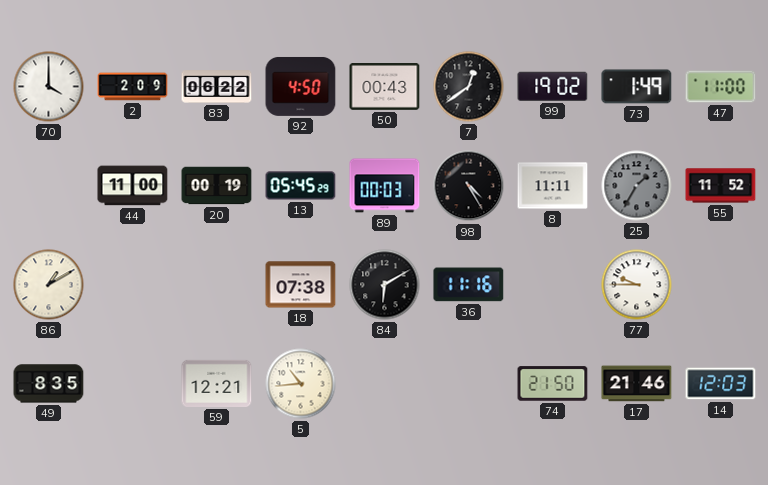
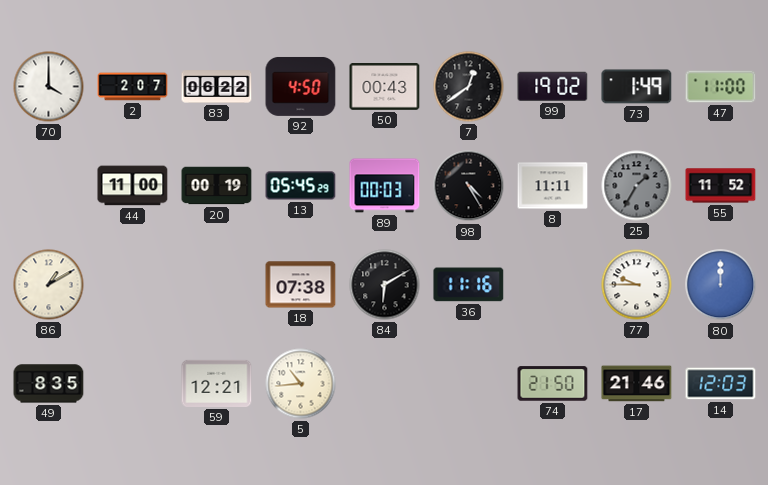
2: 2:09 -> 2:07 (133, 87)
80: none -> 12:00 (721, 285)
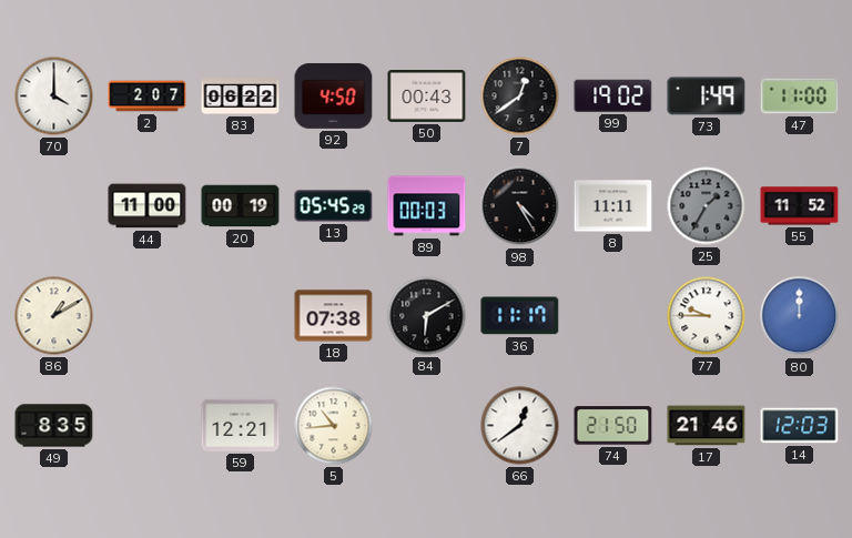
36: 11:16 -> 11:17 (520, 316)
66: none -> 12:39 (520, 426)
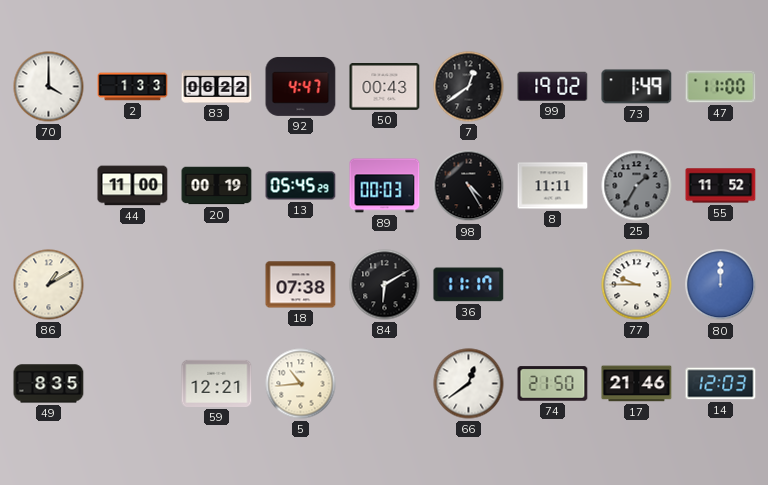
2: 2:07 -> 1:33 (133, 87)
92: 4:50 -> 4:47 (301, 86)
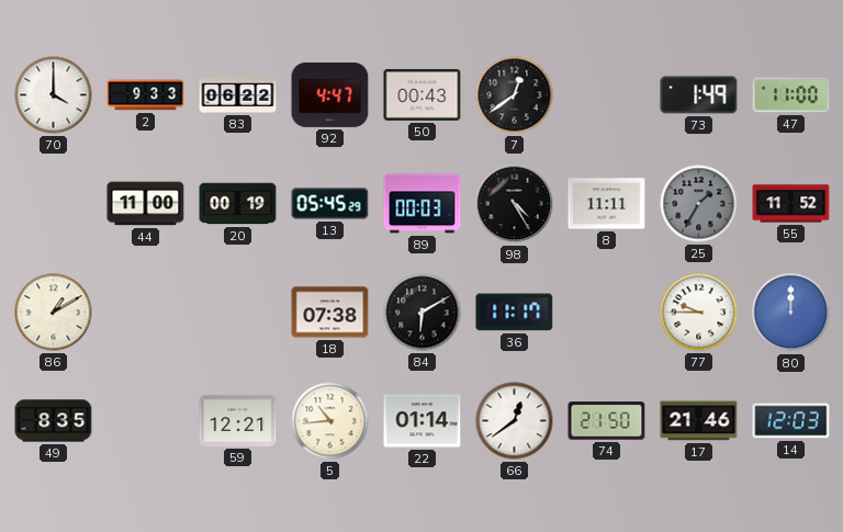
2: 1:33 -> 9:33 (146, 95)
99: 19:02 -> none (553, 86)
22: none -> 01:14 (423, 421)
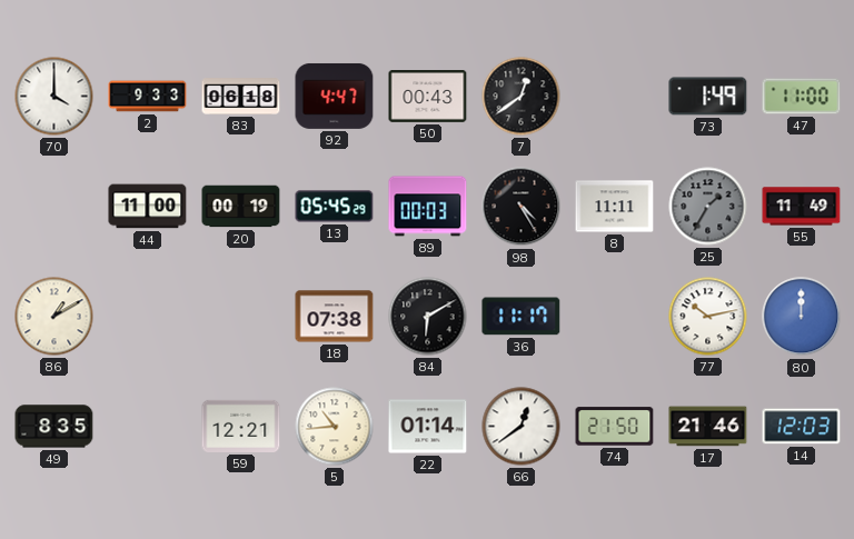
83: 06:22 -> 06:18 (241, 97)
55: 11:52 -> 11:49 (802, 207)
77: 9:45 -> 10:13 (708, 317)
